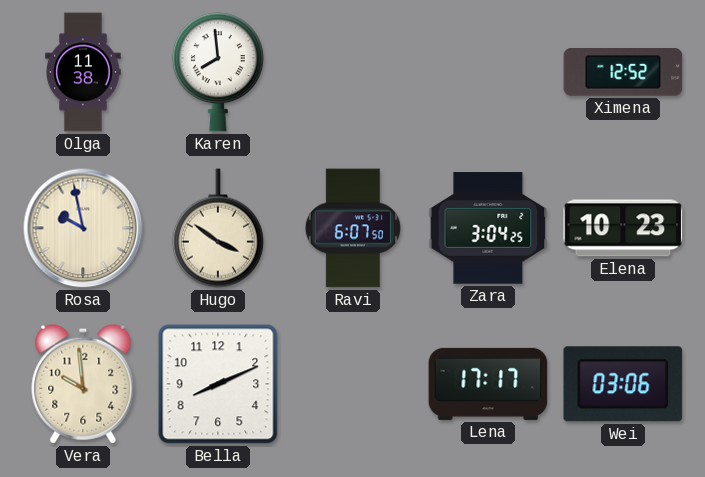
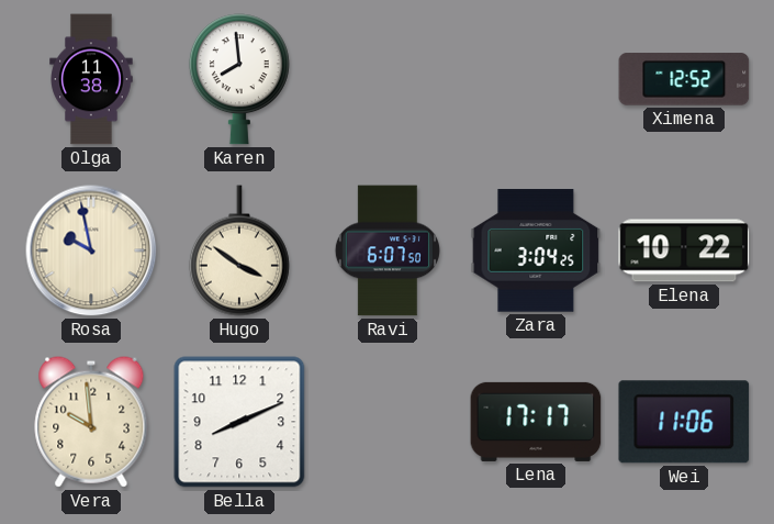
Elena: 10:23 -> 10:22 (684, 250)
Wei: 03:06 -> 11:06 (684, 422)
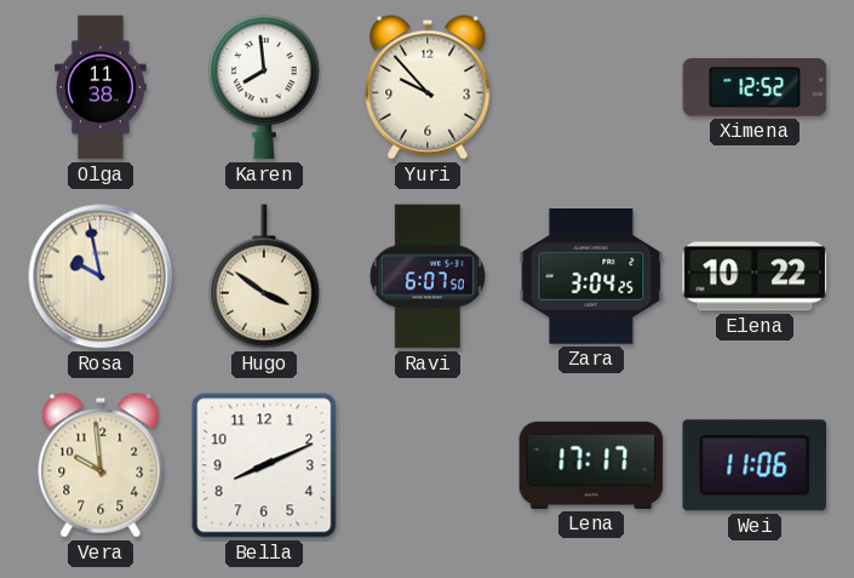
Yuri: none -> 9:53 (428, 87)
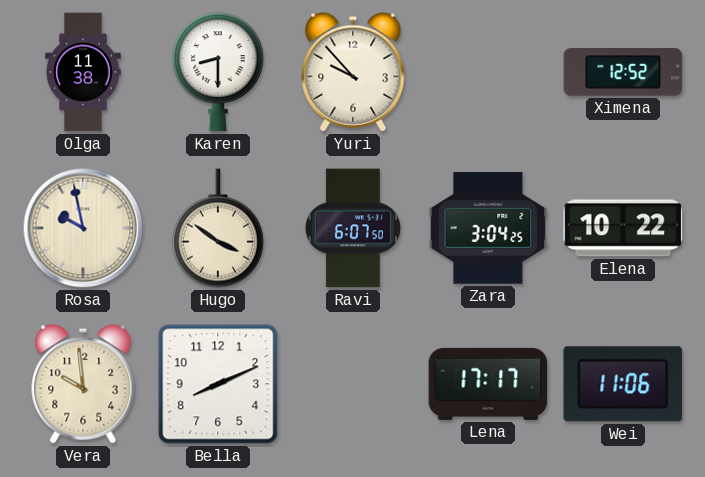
Karen: 7:59 -> 8:30 (218, 72)
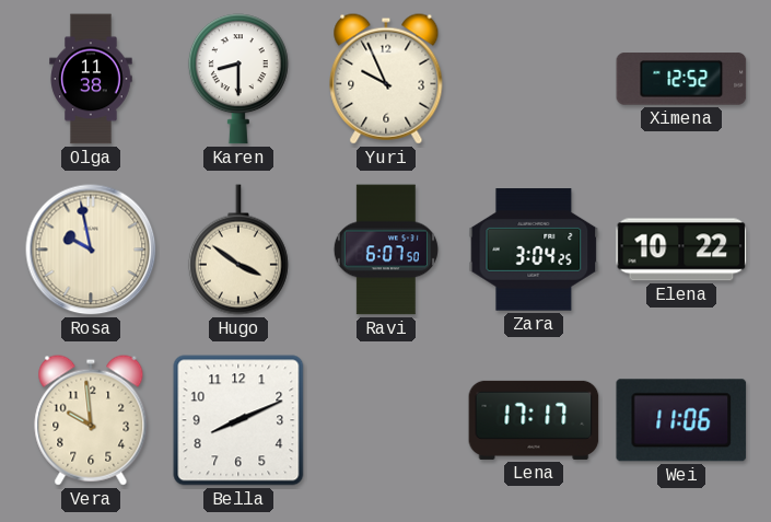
Yuri: 9:53 -> 9:56 (386, 79)
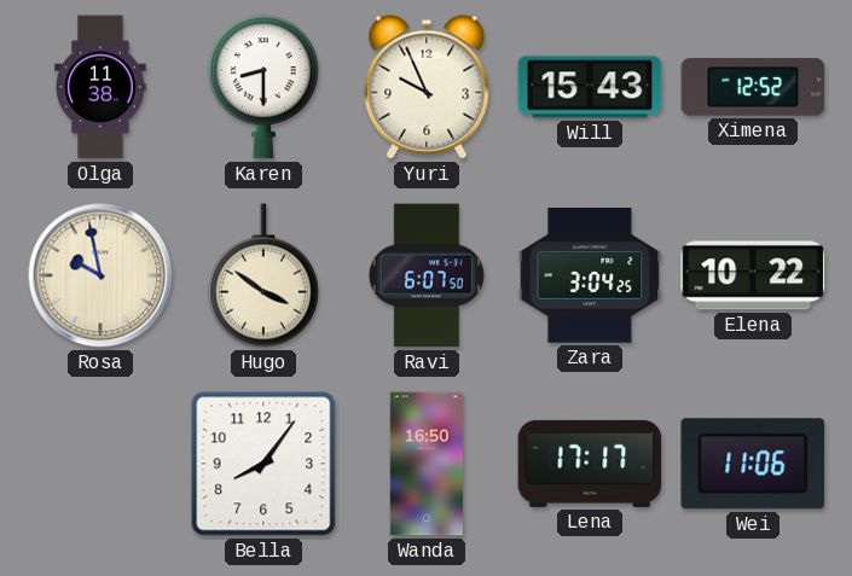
Will: none -> 15:43 (590, 87)
Vera: 9:59 -> none (91, 420)
Bella: 8:11 -> 8:06 (263, 464)
Wanda: none -> 16:50 (425, 464)
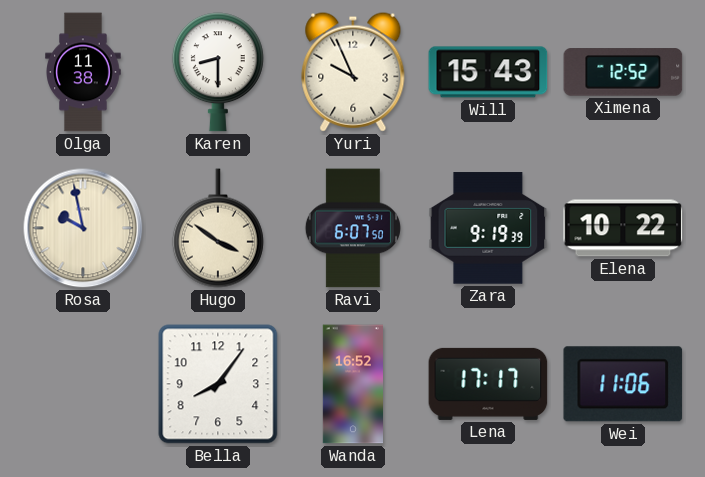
Zara: 3:04 -> 9:19 (488, 228)
Wanda: 16:50 -> 16:52 (352, 384)
